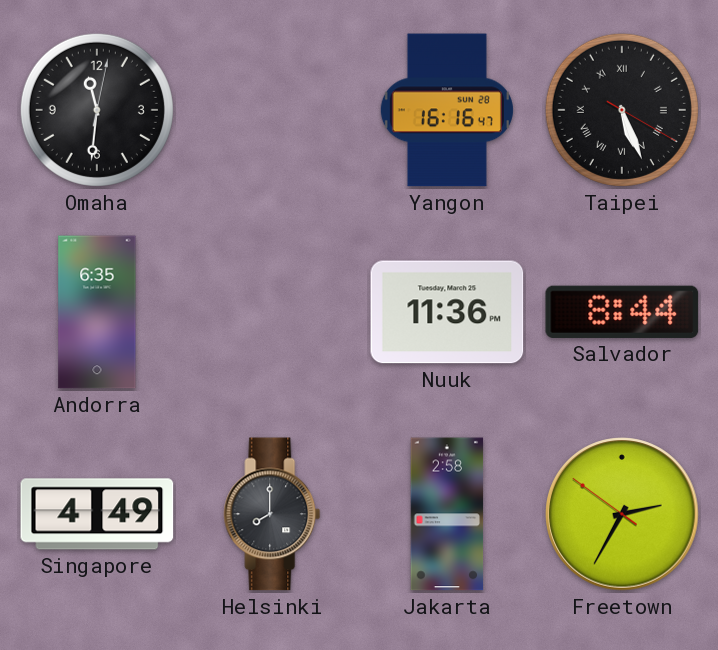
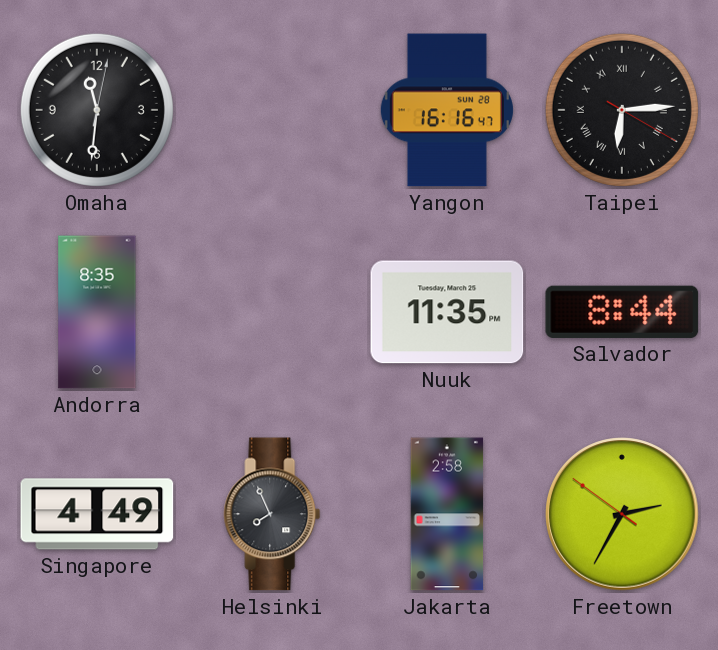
Taipei: 5:26 -> 6:14 (622, 110)
Andorra: 6:35 -> 8:35 (97, 312)
Nuuk: 11:36 -> 11:35 (447, 312)
Helsinki: 8:00 -> 7:56 (272, 514)
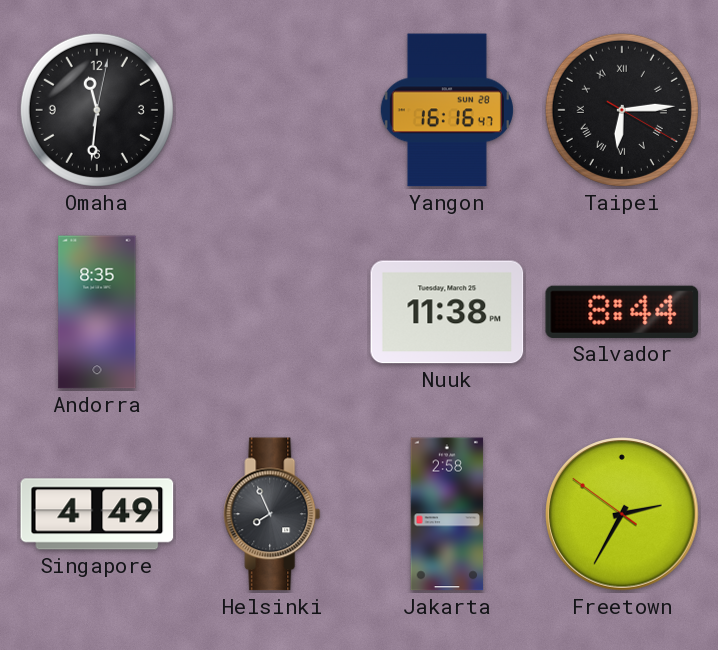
Nuuk: 11:35 -> 11:38 (447, 312)
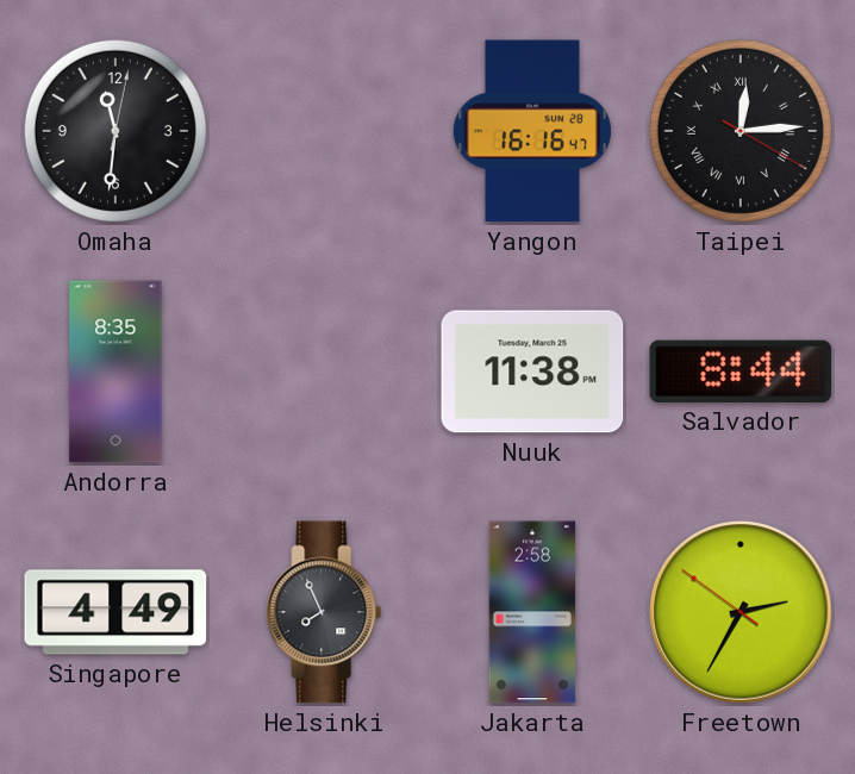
Taipei: 6:14 -> 12:14 (741, 131)
